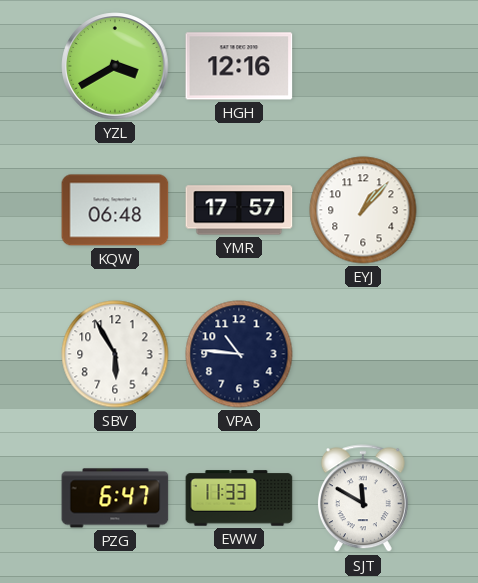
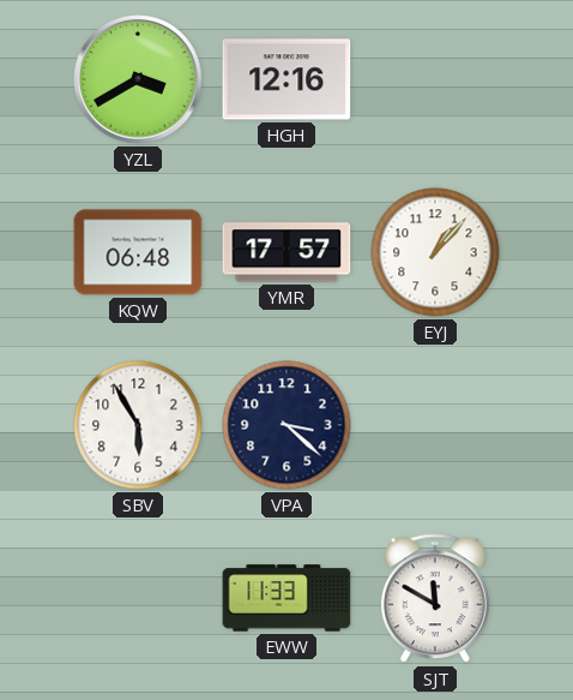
VPA: 10:46 -> 3:22 (286, 425)
PZG: 6:47 -> none (115, 498)
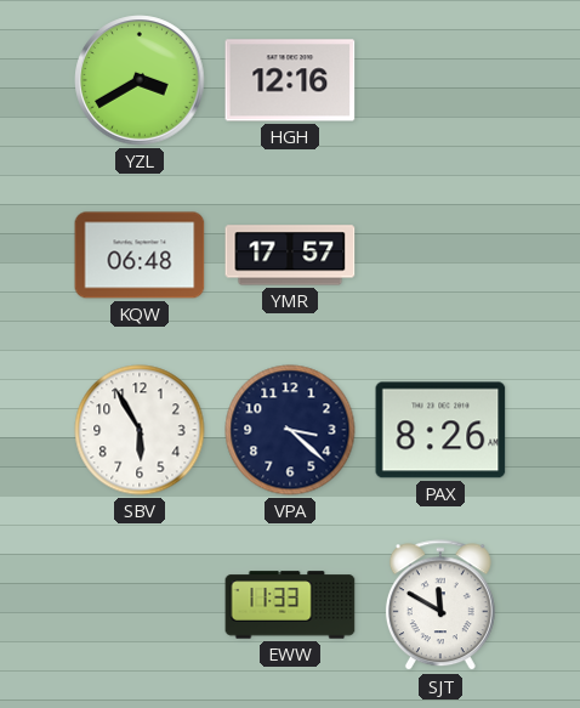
EYJ: 1:07 -> none (435, 252)
PAX: none -> 8:26 (440, 430)
